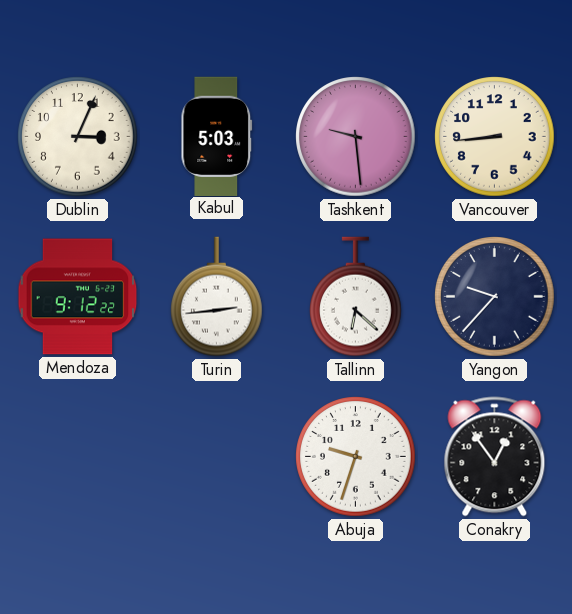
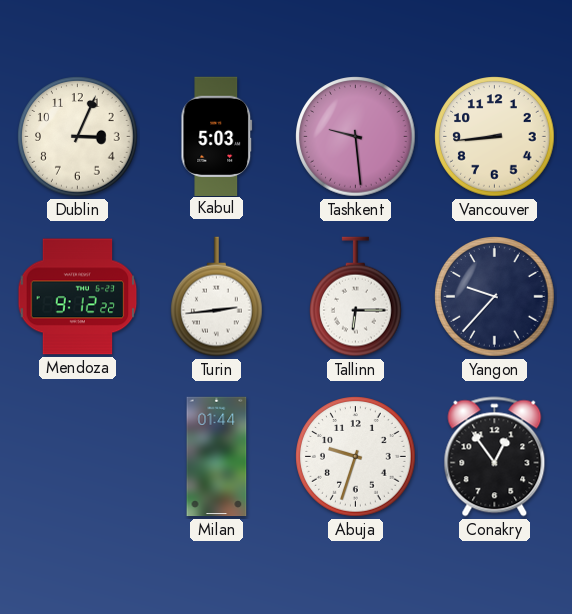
Tallinn: 6:22 -> 6:15 (356, 297)
Milan: none -> 01:44 (217, 457)
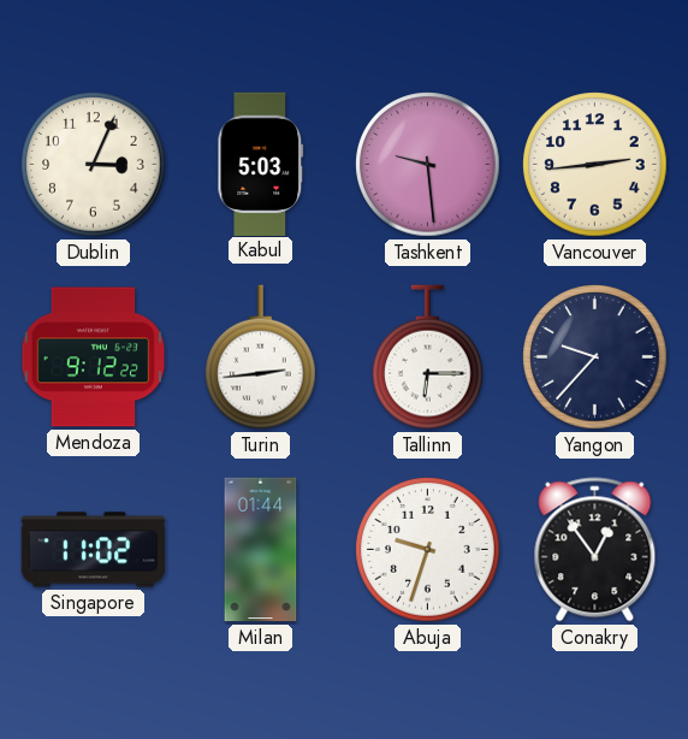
Vancouver: 8:44 -> 2:44 (595, 165)
Singapore: none -> 11:02 (94, 550)
